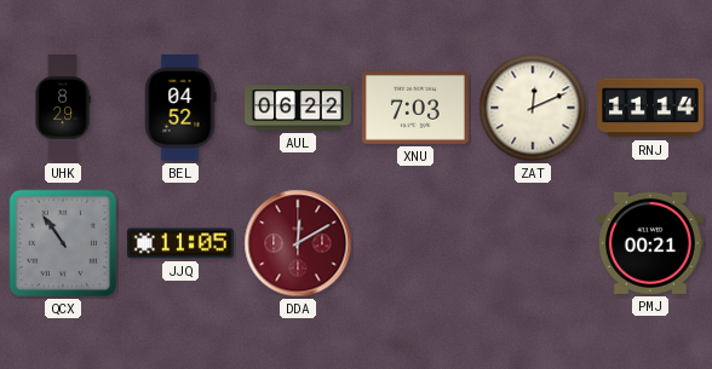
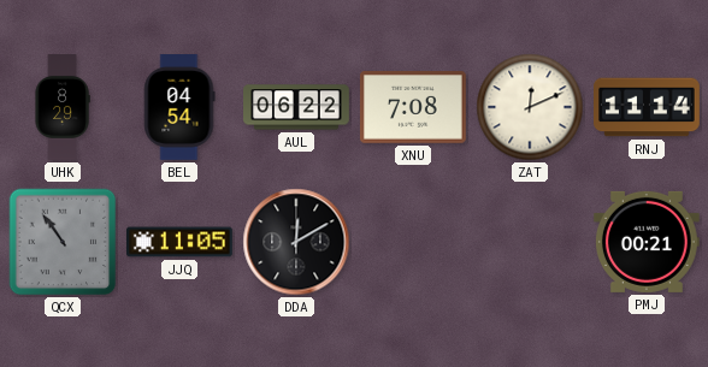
BEL: 04:52 -> 04:54 (179, 108)
XNU: 7:03 -> 7:08 (413, 108)
DDA dial: burgundy -> black (296, 242)
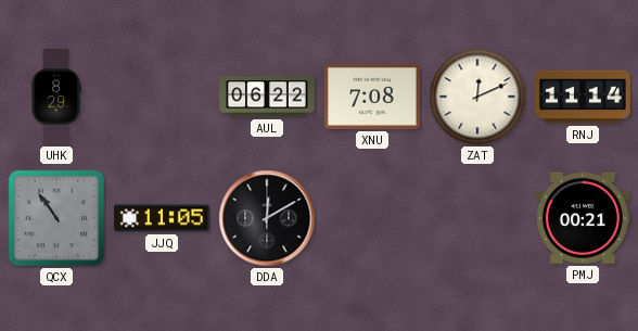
BEL: 04:54 -> none (179, 108)
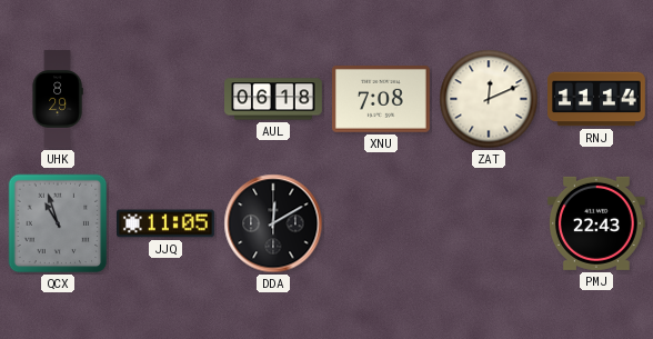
AUL: 06:22 -> 06:18 (274, 99)
QCX: 10:54 -> 10:57 (58, 223)
PMJ: 00:21 -> 22:43 (596, 223)
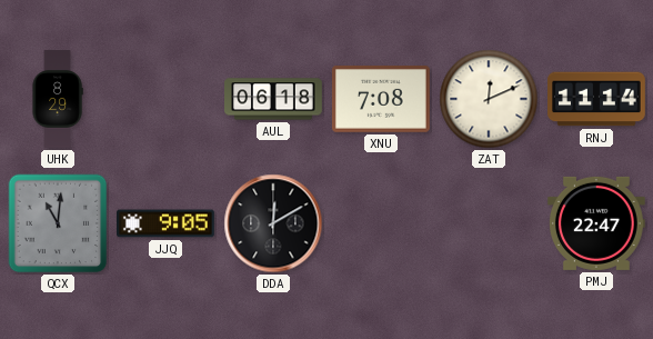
QCX: 10:57 -> 11:01 (58, 223)
JJQ: 11:05 -> 9:05 (167, 223)
PMJ: 22:43 -> 22:47 (596, 223)
